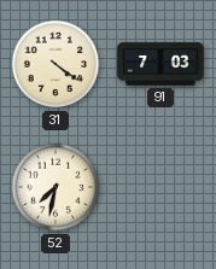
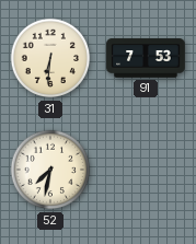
31: 4:21 -> 6:31 (50, 58)
91: 7:03 -> 7:53 (146, 58)
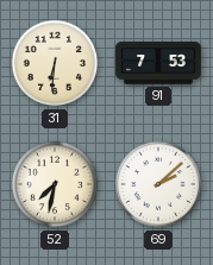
69: none -> 2:08 (158, 184)
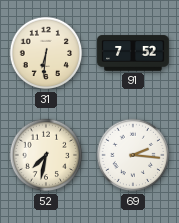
91: 7:53 -> 7:52 (133, 53)
69: 2:08 -> 2:16 (133, 155)
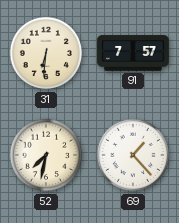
91: 7:52 -> 7:57 (133, 53)
69: 2:16 -> 1:23 (133, 155)
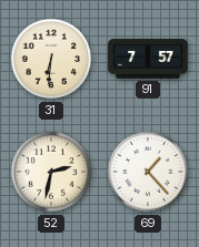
52: 7:32 -> 2:32 (51, 172)
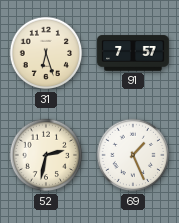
31: 6:31 -> 6:27 (46, 53)
69: 1:23 -> 1:26 (133, 155)
